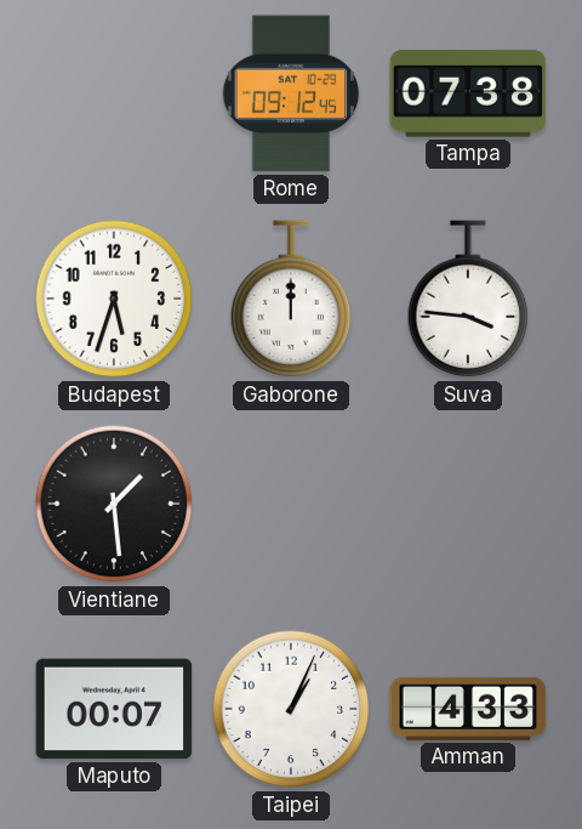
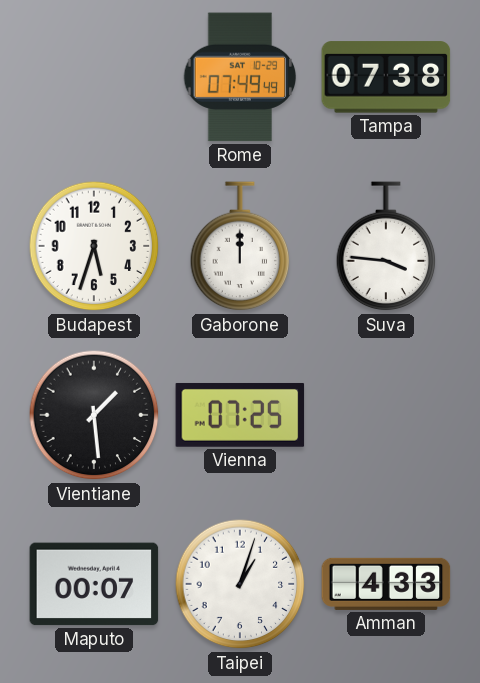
Rome: 09:12 -> 07:49 (240, 77)
Vienna: none -> 07:25 (240, 415)
Taipei: 1:04 -> 1:03 (240, 584)
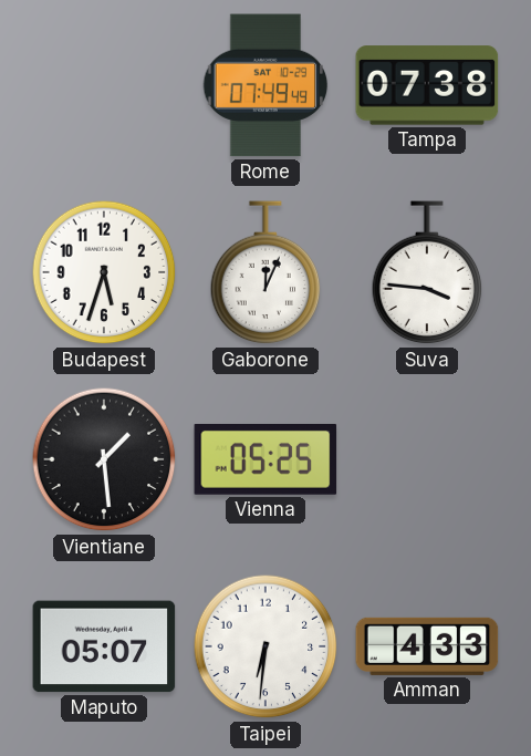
Gaborone: 12:00 -> 12:04 (265, 273)
Vienna: 07:25 -> 05:25 (265, 459)
Maputo: 00:07 -> 05:07 (104, 646)
Taipei: 1:03 -> 6:31 (265, 646)
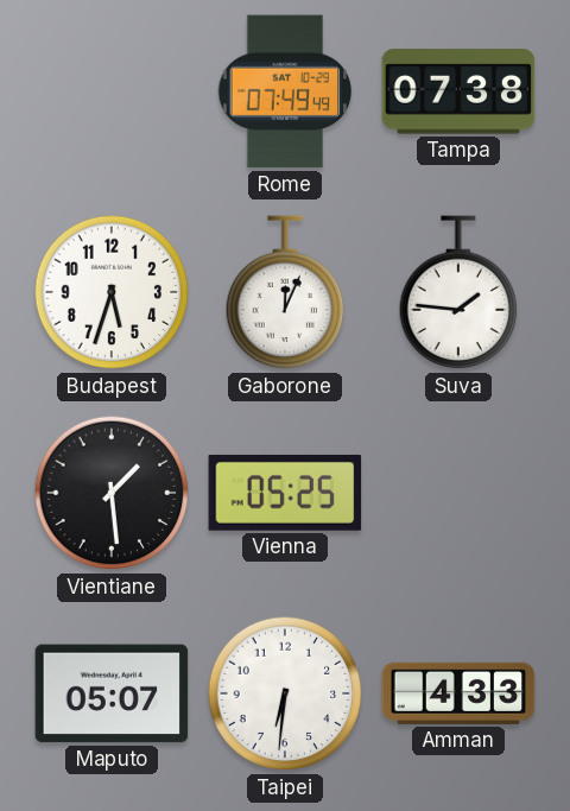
Suva: 3:46 -> 1:46 (458, 293)
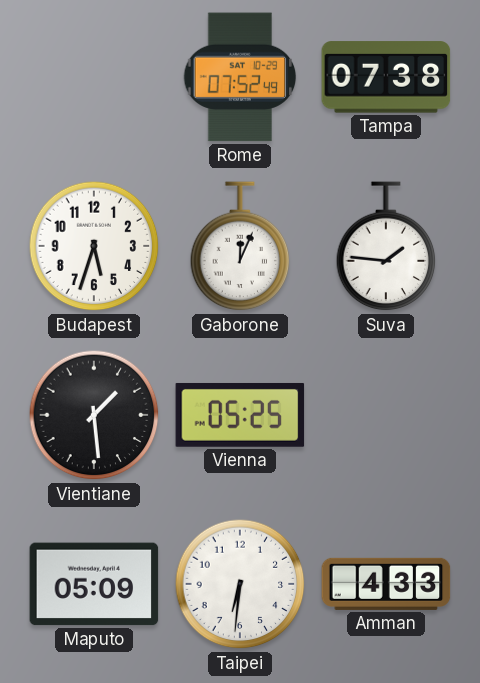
Rome: 07:49 -> 07:52 (240, 77)
Maputo: 05:07 -> 05:09 (94, 584)
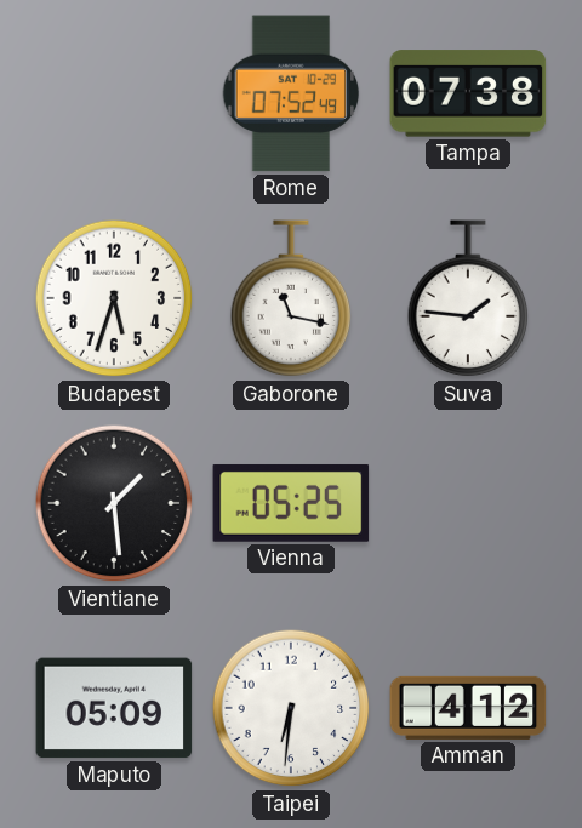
Gaborone: 12:04 -> 11:17 (291, 299)
Amman: 4:33 -> 4:12 (468, 708)
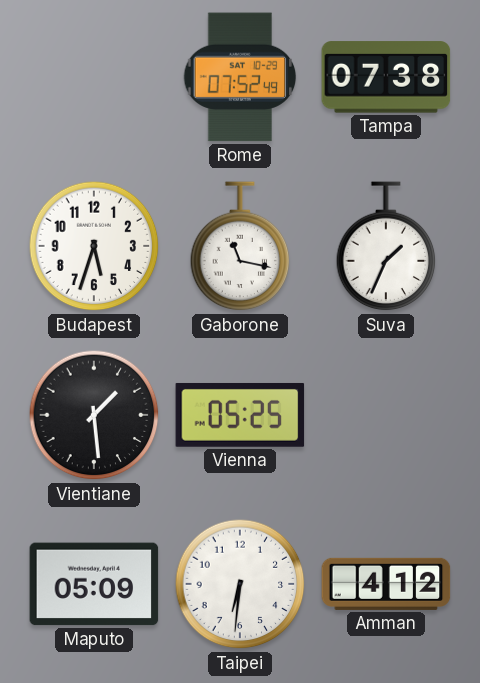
Suva: 1:46 -> 1:34 (386, 247)
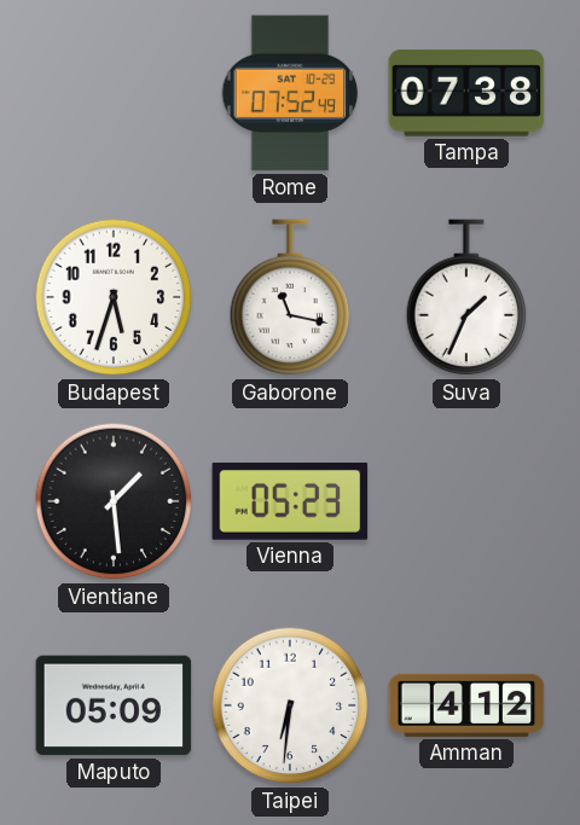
Vienna: 05:25 -> 05:23 (290, 501)
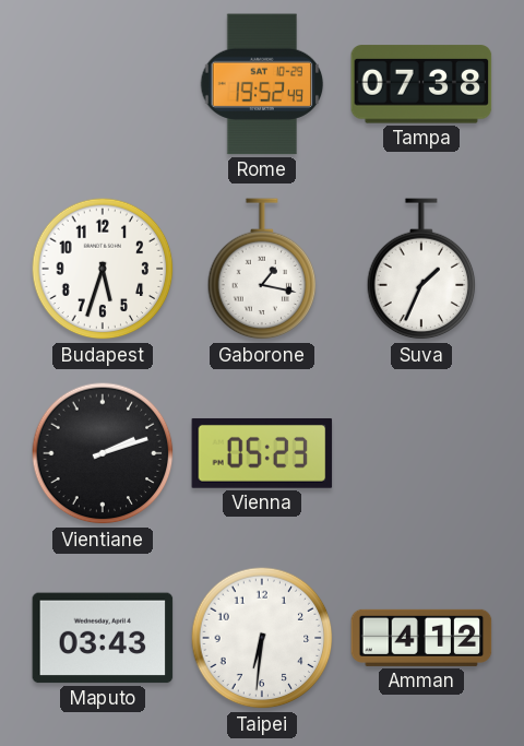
Rome: 07:52 -> 19:52 (262, 84)
Gaborone: 11:17 -> 1:17 (262, 270)
Vientiane: 1:29 -> 2:12 (103, 453)
Maputo: 05:09 -> 03:43 (103, 638)
